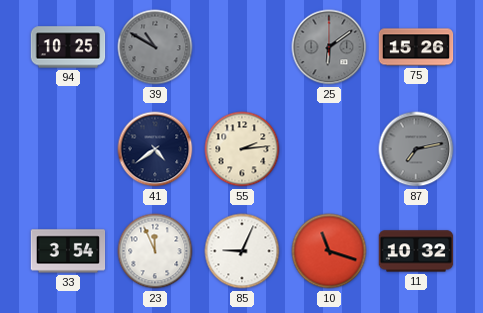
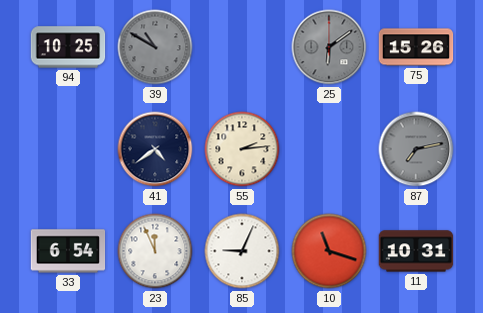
33: 3:54 -> 6:54 (68, 251)
11: 10:32 -> 10:31 (416, 251)
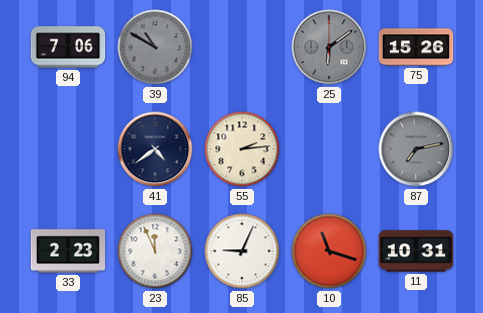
94: 10:25 -> 7:06 (68, 47)
33: 6:54 -> 2:23 (68, 251)
